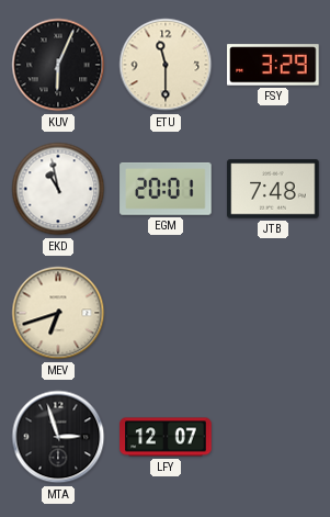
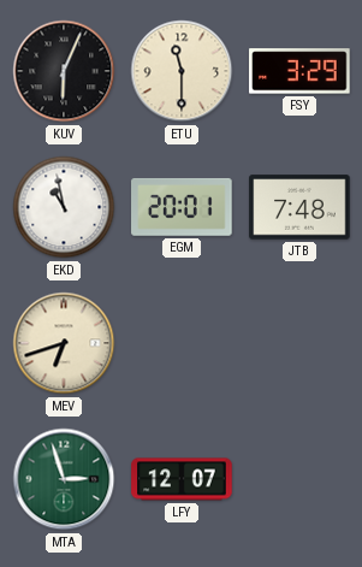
MTA dial: black -> green (64, 479)
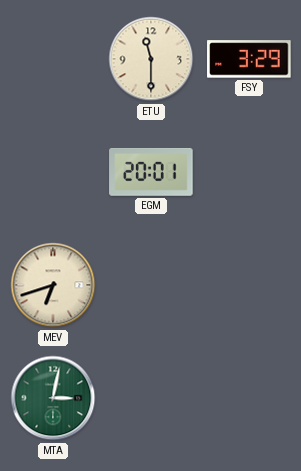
KUV: 6:04 -> none (64, 71)
EKD: 10:58 -> none (64, 207)
JTB: 7:48 -> none (299, 207)
MTA: 2:57 -> 3:02 (53, 398)
LFY: 12:07 -> none (182, 479)
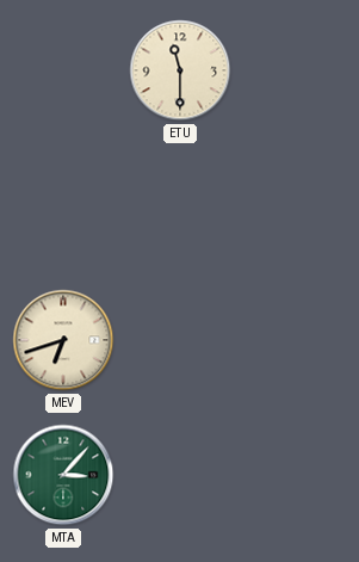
FSY: 3:29 -> none (249, 59)
EGM: 20:01 -> none (151, 172)
MTA: 3:02 -> 3:07 (63, 475)
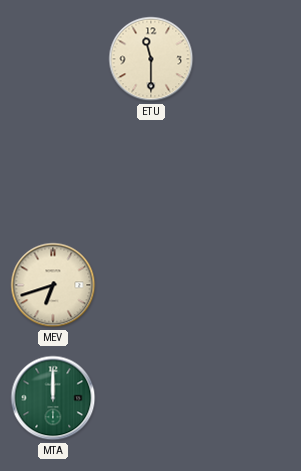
MTA: 3:07 -> 12:00 (53, 398)
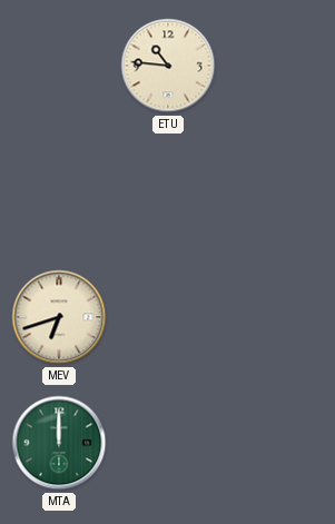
ETU: 11:30 -> 10:46 (168, 66)
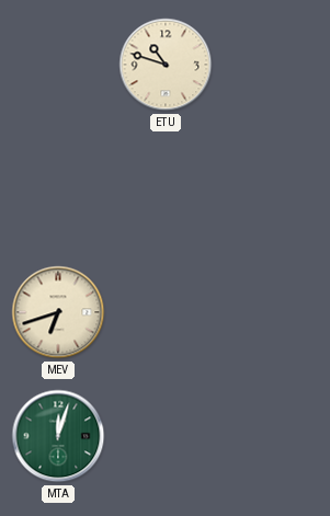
ETU: 10:46 -> 10:48 (166, 65)
MTA: 12:00 -> 12:03 (58, 436)
